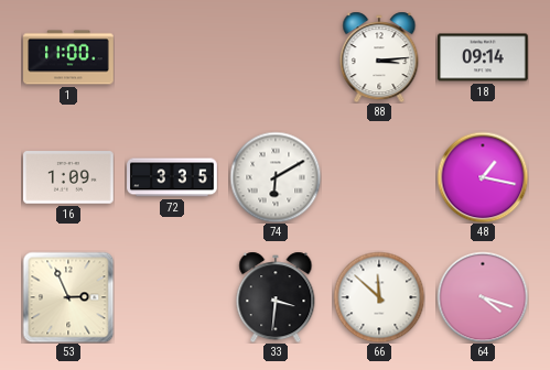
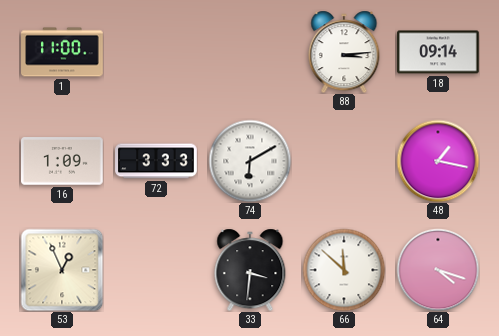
72: 3:35 -> 3:33 (156, 161)
53: 2:56 -> 12:56 (62, 270)
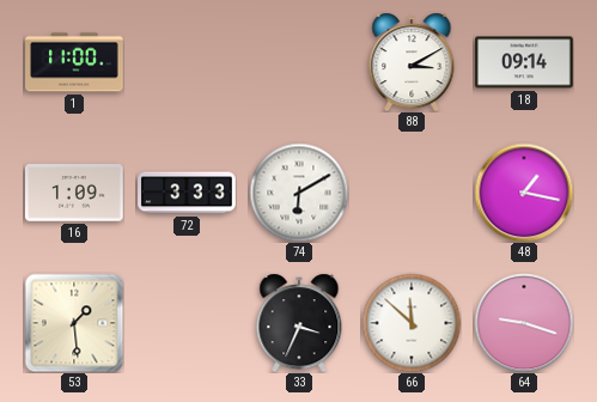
88: 3:14 -> 3:10 (412, 62)
53: 12:56 -> 1:29 (74, 323)
33: 3:31 -> 3:34 (299, 323)
64: 4:18 -> 9:18 (524, 323)
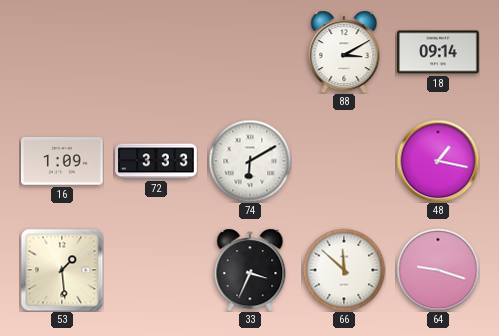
1: 11:00 -> none (74, 62)
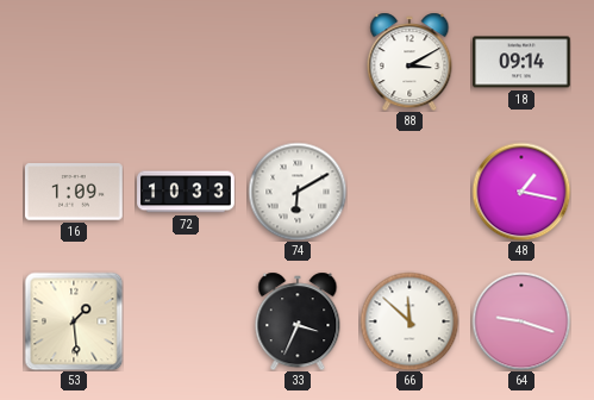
72: 3:33 -> 10:33 (186, 192)
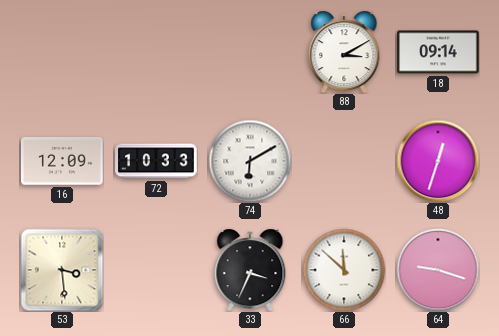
16: 1:09 -> 12:09 (62, 161)
48: 1:17 -> 12:33 (438, 161)
53: 1:29 -> 3:29 (62, 270)
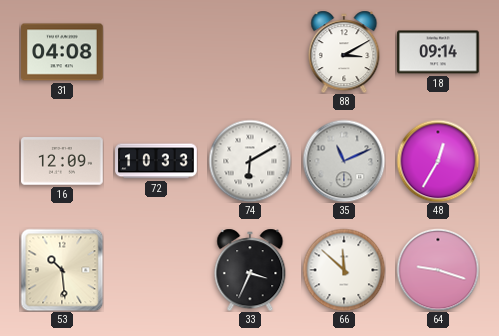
31: none -> 04:08 (62, 52)
35: none -> 11:11 (344, 161)
48: 12:33 -> 12:35 (438, 161)
53: 3:29 -> 10:29 (62, 270)
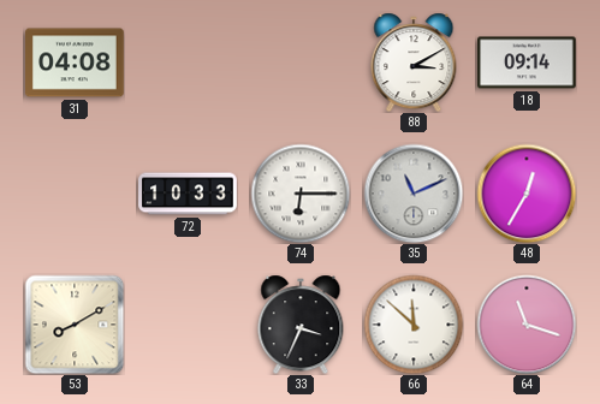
16: 12:09 -> none (62, 161)
74: 6:10 -> 6:15 (301, 194)
53: 10:29 -> 8:10 (75, 325)
64: 9:18 -> 11:18 (527, 325)
